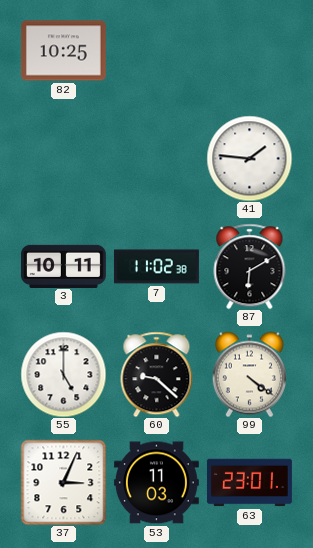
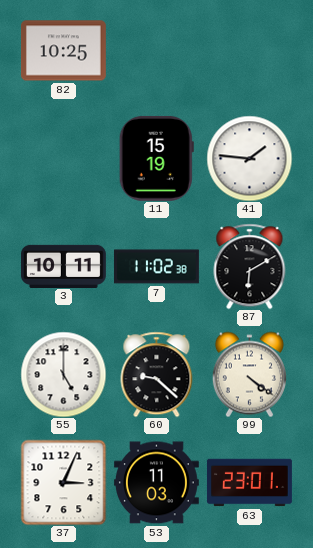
11: none -> 15:19 (156, 158)
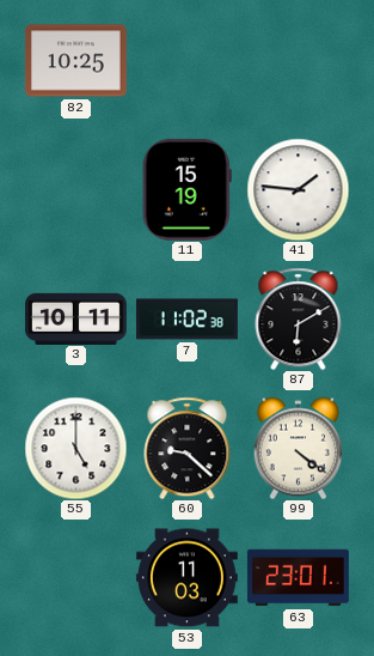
37: 3:04 -> none (63, 482)
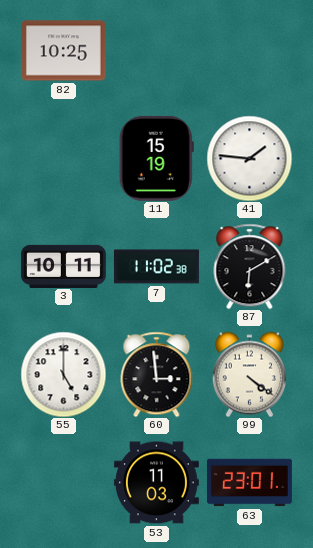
60: 9:22 -> 2:59 (157, 374)
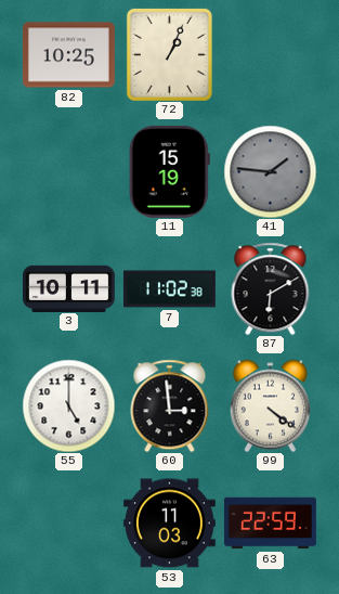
72: none -> 1:04 (169, 54)
41 dial: white -> grey (270, 171)
63: 23:01 -> 22:59 (270, 524)
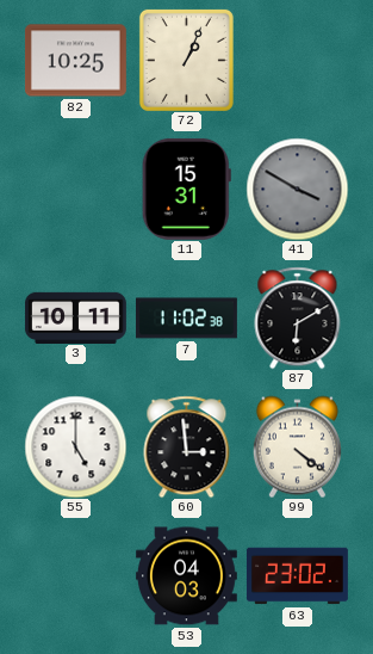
11: 15:19 -> 15:31 (186, 189)
41: 1:46 -> 3:50 (297, 189)
53: 11:03 -> 04:03 (186, 576)
63: 22:59 -> 23:02 (297, 576)
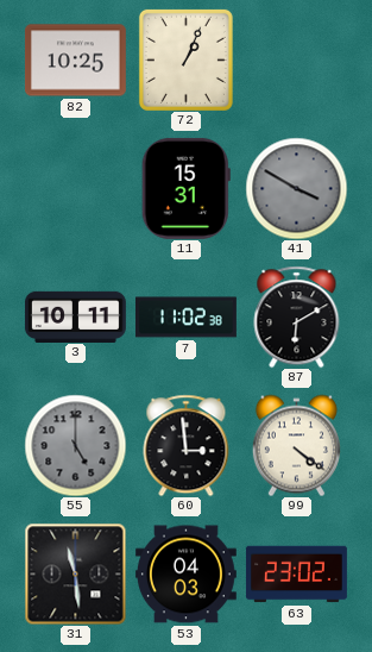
55 dial: white -> grey (75, 445)
31: none -> 11:29 (75, 573)
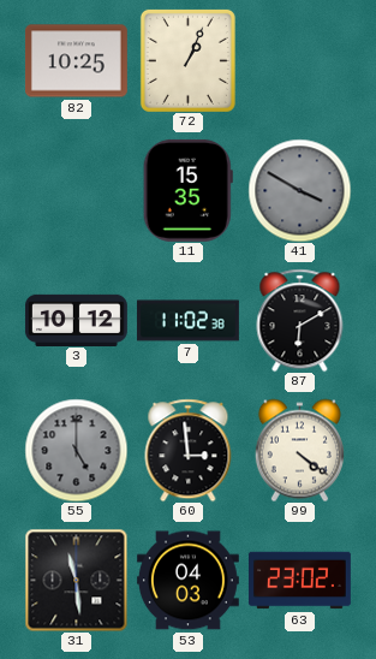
11: 15:31 -> 15:35 (187, 190)
3: 10:11 -> 10:12 (76, 320)
